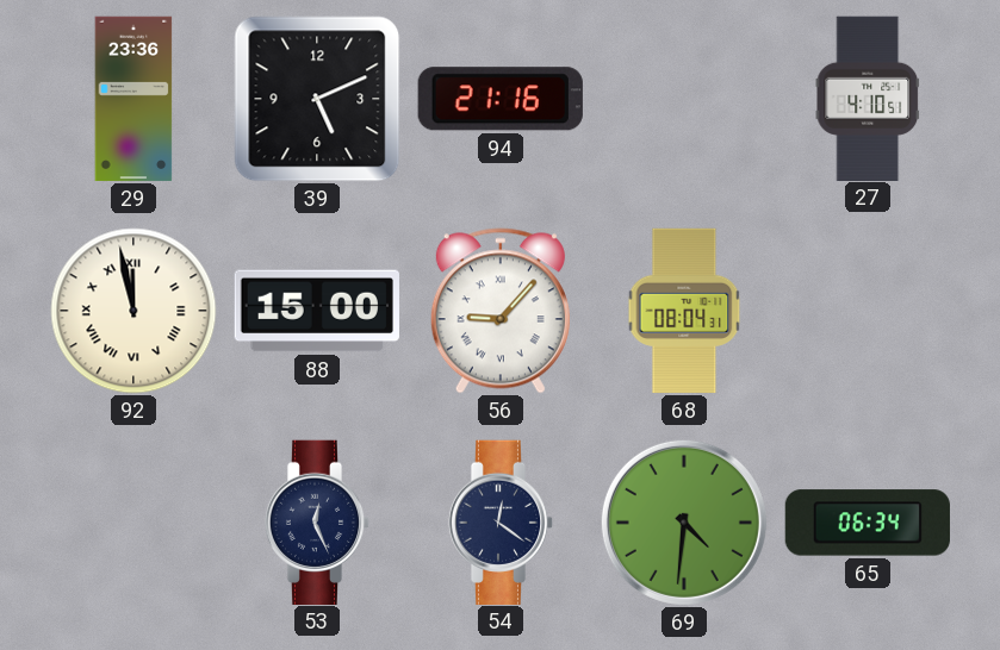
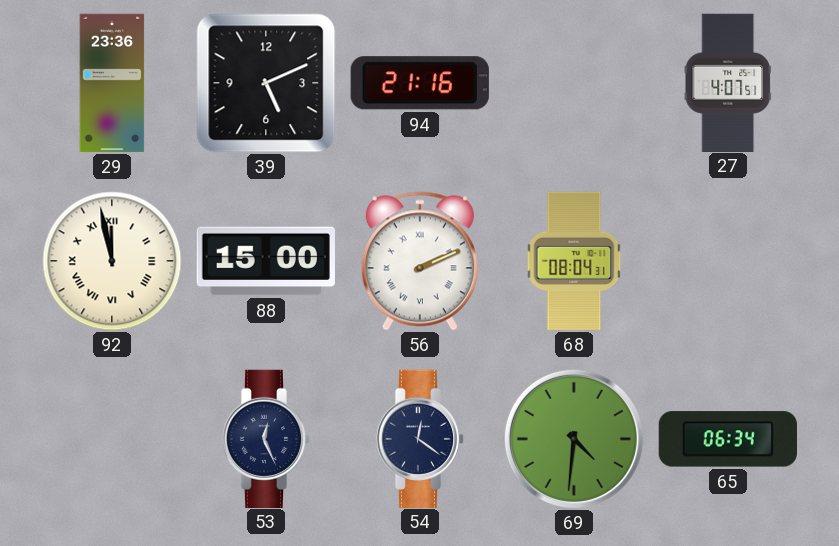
27: 4:10 -> 4:07 (728, 82)
56: 9:07 -> 2:11 (420, 261)
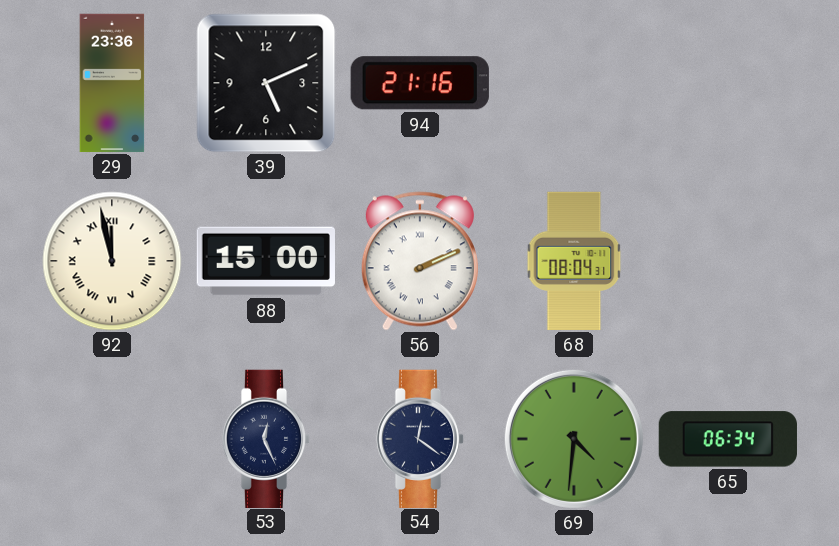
27: 4:07 -> none (728, 82)
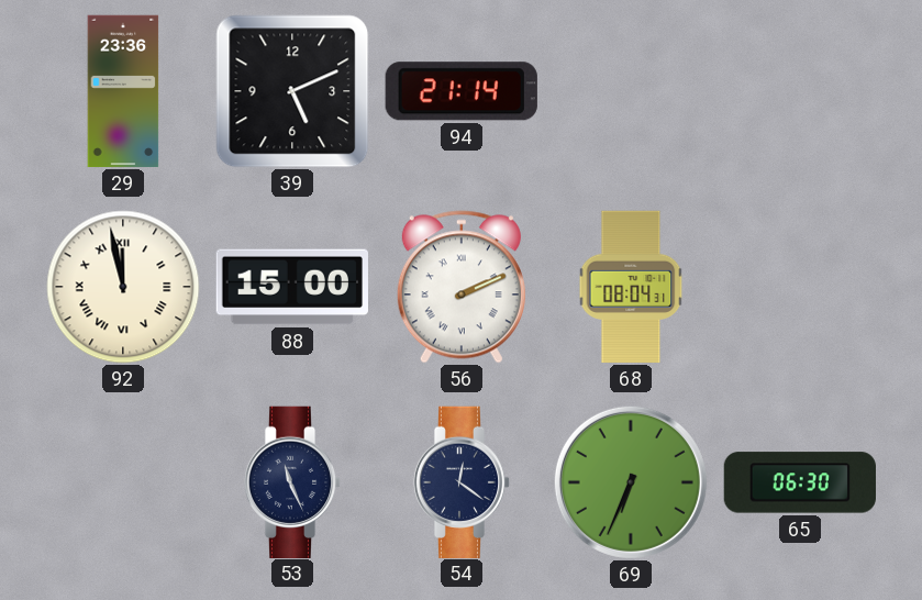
94: 21:16 -> 21:14 (462, 91)
53: 12:26 -> 11:26 (292, 481)
69: 4:31 -> 6:34 (631, 482)
65: 06:34 -> 06:30 (800, 482)
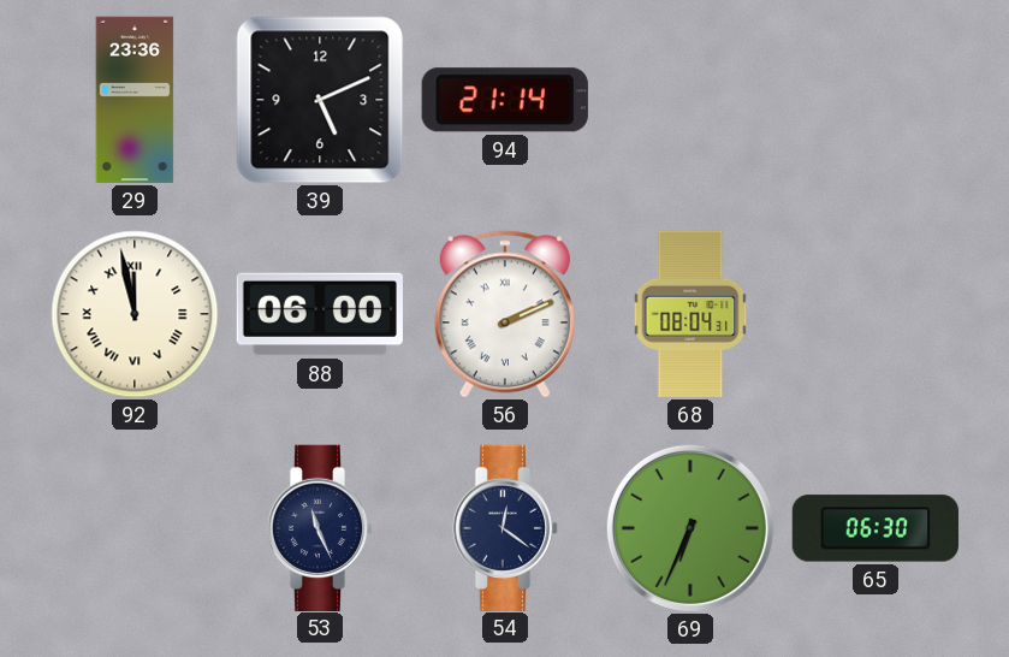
88: 15:00 -> 06:00 (320, 314)
